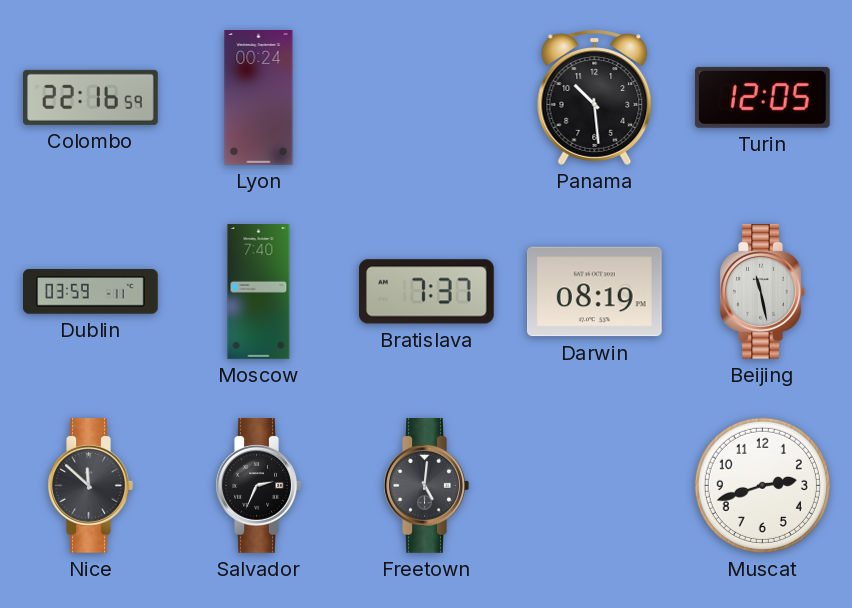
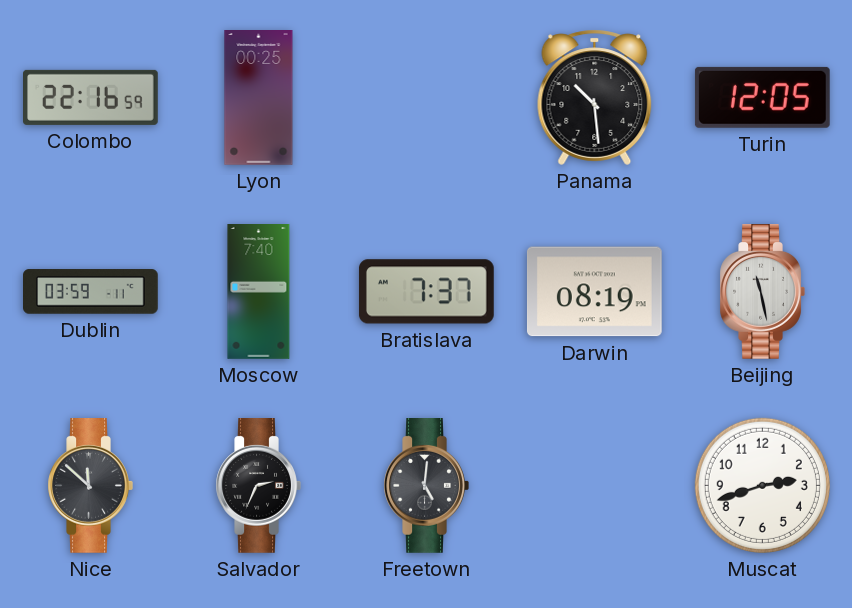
Lyon: 00:24 -> 00:25 (259, 98)
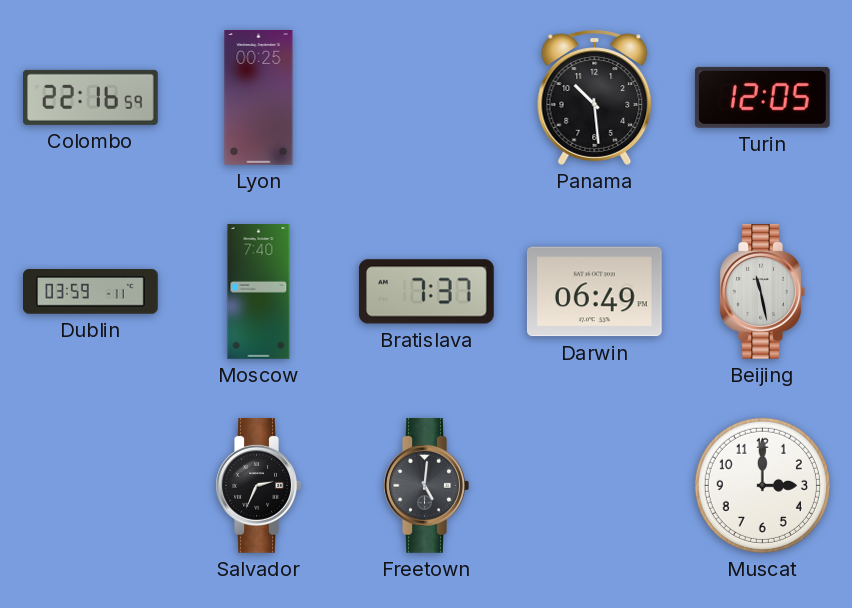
Darwin: 08:19 -> 06:49 (594, 292)
Nice: 11:52 -> none (90, 486)
Muscat: 2:42 -> 3:00 (762, 485)
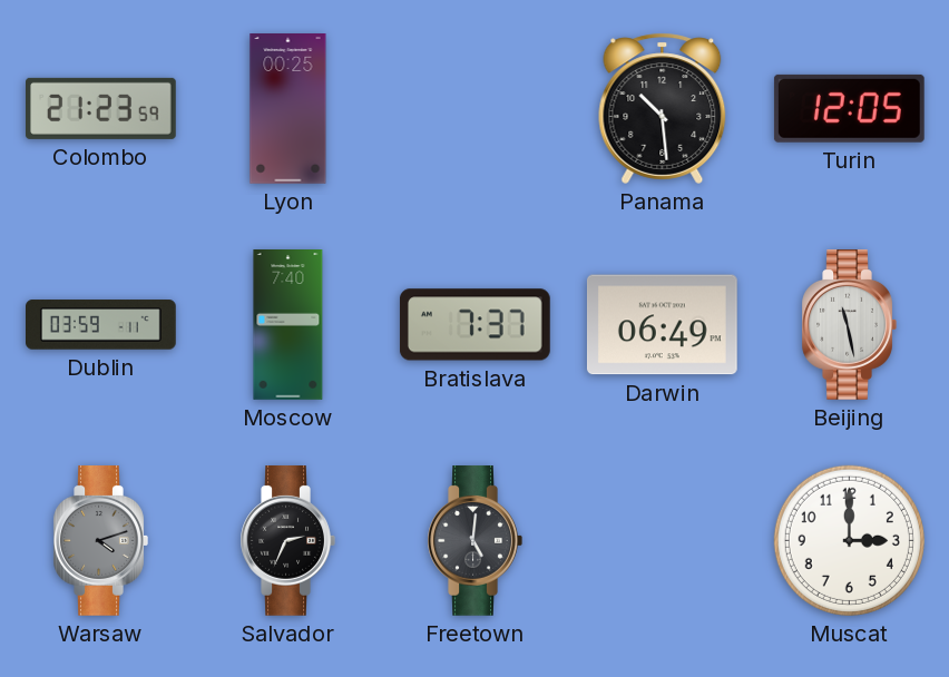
Colombo: 22:16 -> 21:23 (101, 108)
Warsaw: none -> 4:12 (100, 541)
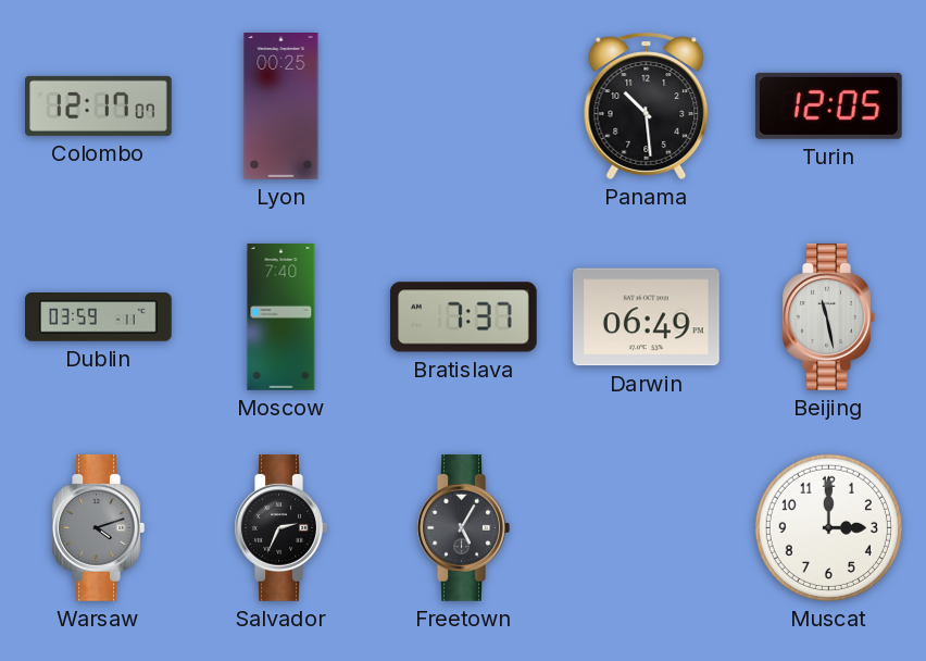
Colombo: 21:23 -> 12:17 (99, 105)
Freetown: 5:01 -> 5:05 (463, 528)
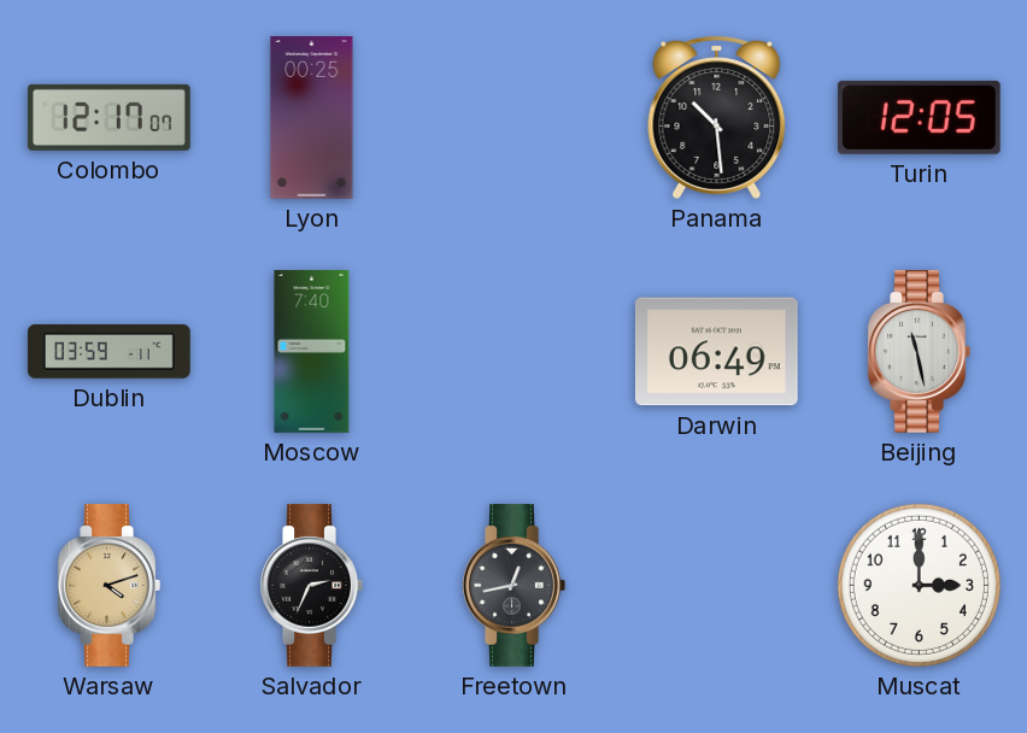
Bratislava: 7:37 -> none (463, 317)
Warsaw dial: grey -> champagne (108, 586)
Freetown: 5:05 -> 12:43 (513, 586)
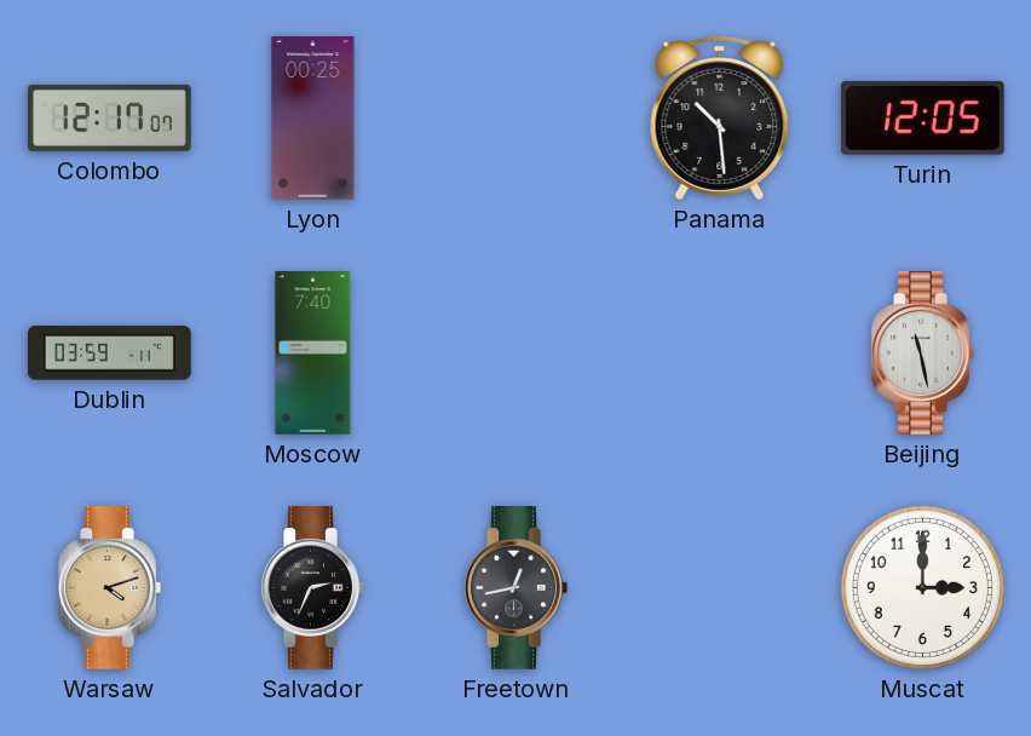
Darwin: 06:49 -> none (716, 352)
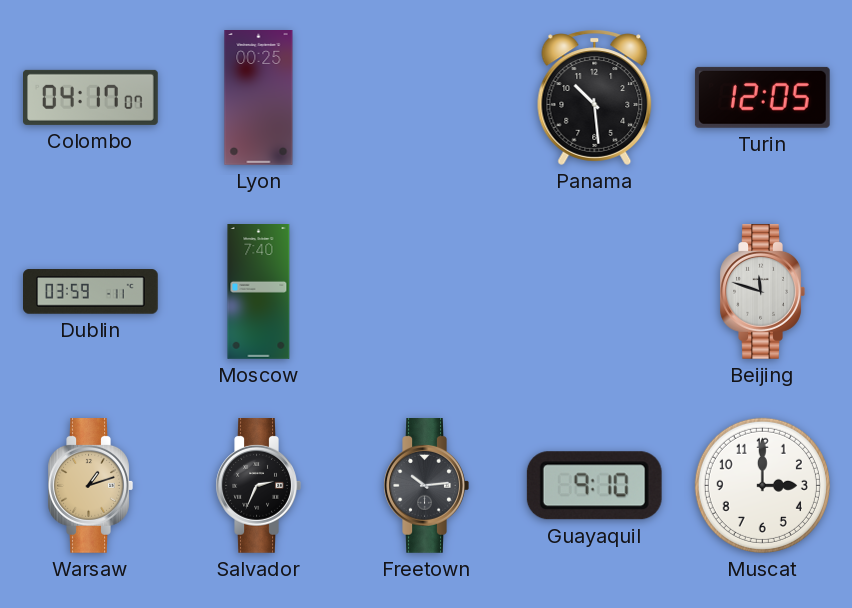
Colombo: 12:17 -> 04:17 (91, 97)
Beijing: 11:28 -> 11:48 (762, 292)
Warsaw: 4:12 -> 1:12 (90, 486)
Freetown: 12:43 -> 10:14 (426, 486)
Guayaquil: none -> 9:10 (594, 486)
